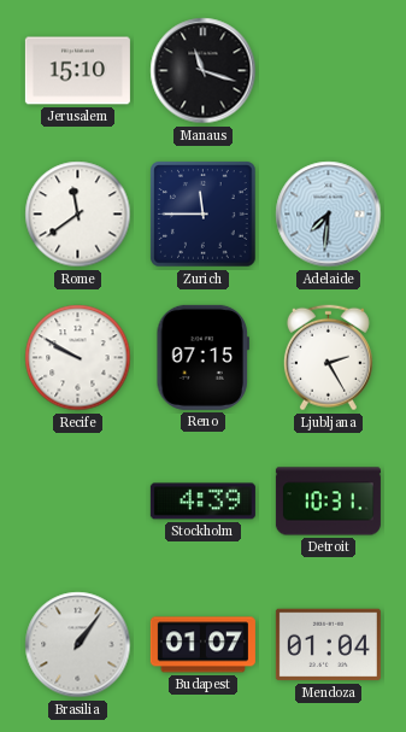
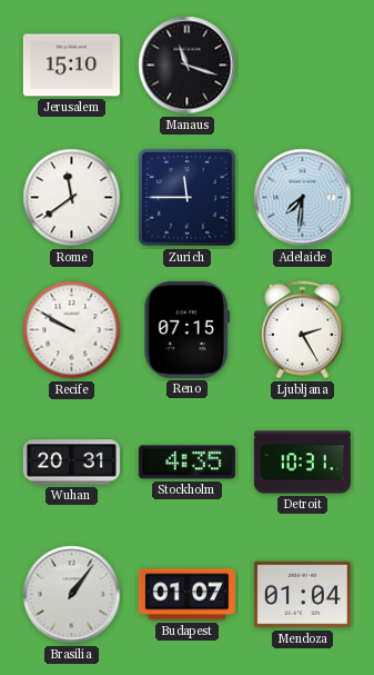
Wuhan: none -> 20:31 (71, 463)
Stockholm: 4:39 -> 4:35 (186, 463)
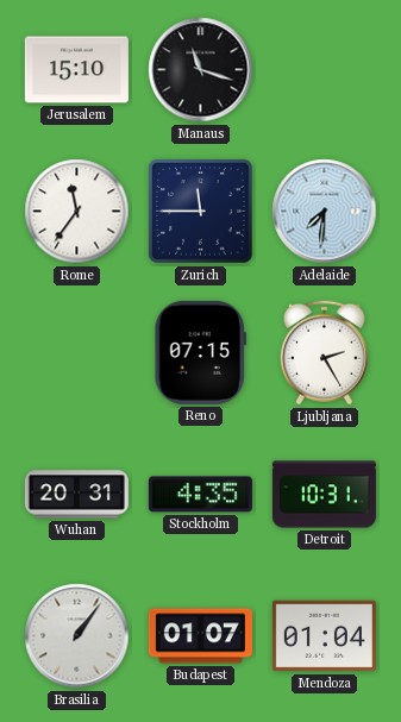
Rome: 11:39 -> 11:36 (77, 212)
Recife: 9:50 -> none (72, 330)
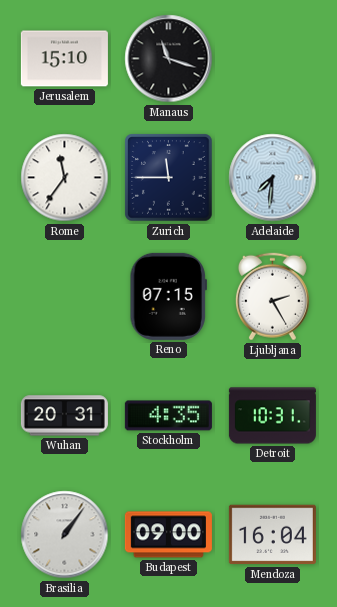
Budapest: 01:07 -> 09:00 (168, 535)
Mendoza: 01:04 -> 16:04 (272, 535)
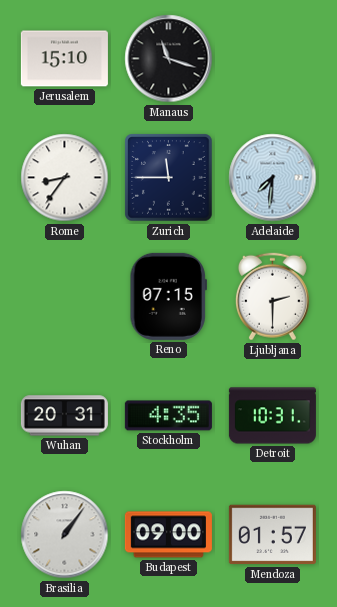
Rome: 11:36 -> 8:36 (65, 178)
Ljubljana: 2:25 -> 2:30 (272, 297)
Mendoza: 16:04 -> 01:57 (272, 535)
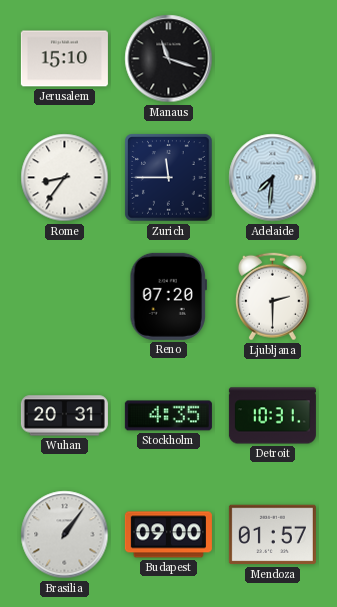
Reno: 07:15 -> 07:20 (168, 296)
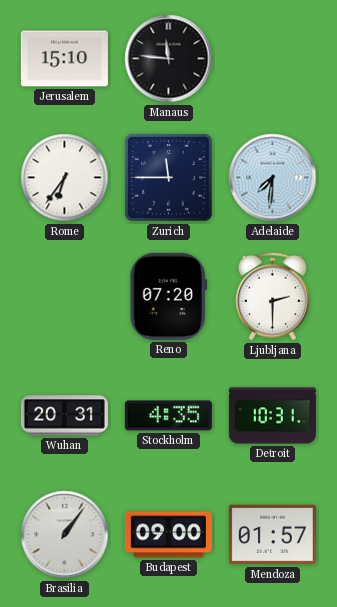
Manaus: 11:18 -> 11:46 (169, 59)
Rome: 8:36 -> 6:36 (65, 178)
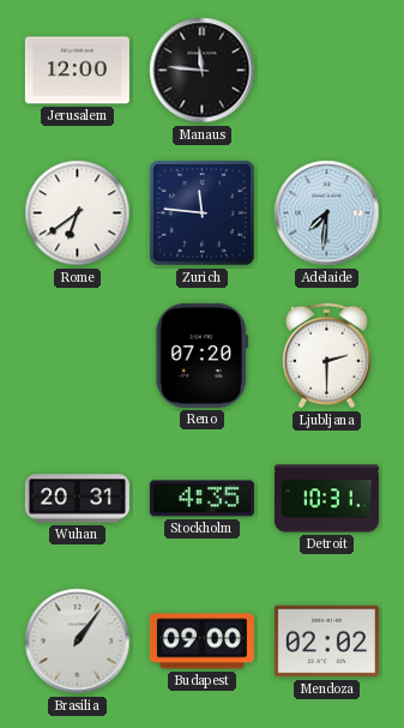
Jerusalem: 15:10 -> 12:00 (77, 71)
Rome: 6:36 -> 6:39 (78, 213)
Zurich: 11:45 -> 11:46 (203, 213)
Mendoza: 01:57 -> 02:02 (326, 642)
